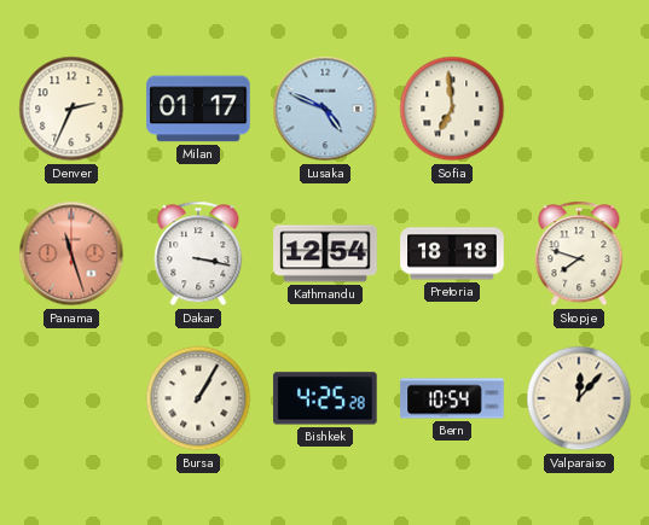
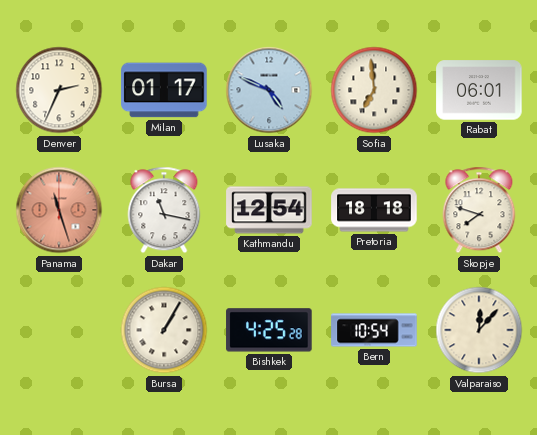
Rabat: none -> 06:01 (479, 90)
Dakar: 3:17 -> 11:17 (164, 210)
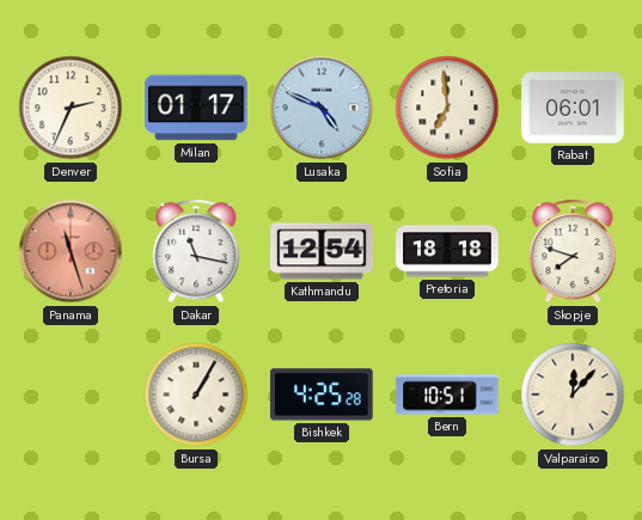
Bern: 10:54 -> 10:51 (447, 394)
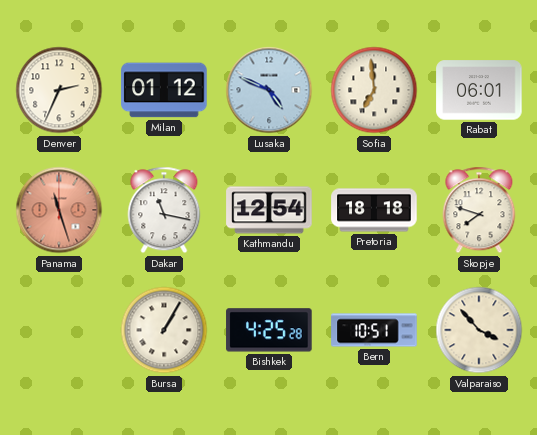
Milan: 01:17 -> 01:12 (164, 90)
Valparaiso: 12:07 -> 3:53 (479, 330)
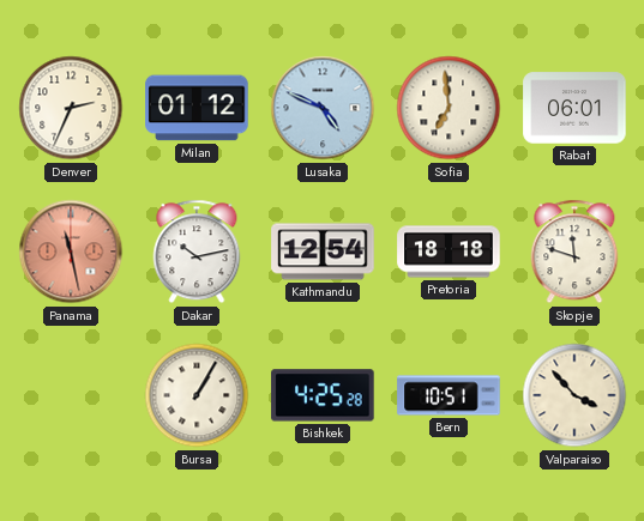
Panama: 11:27 -> 11:28 (71, 252)
Dakar: 11:17 -> 10:13 (197, 252)
Skopje: 7:48 -> 11:48 (574, 252)
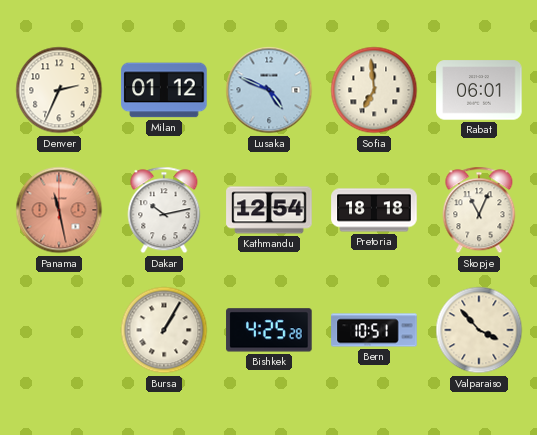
Skopje: 11:48 -> 11:04 (479, 210)
